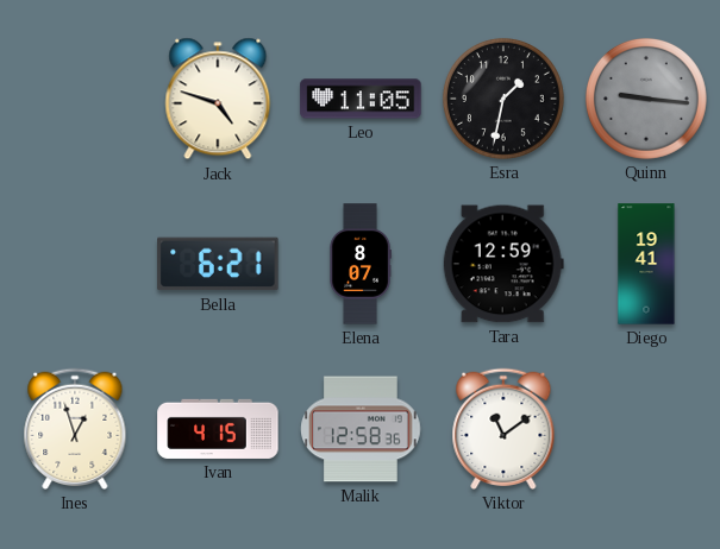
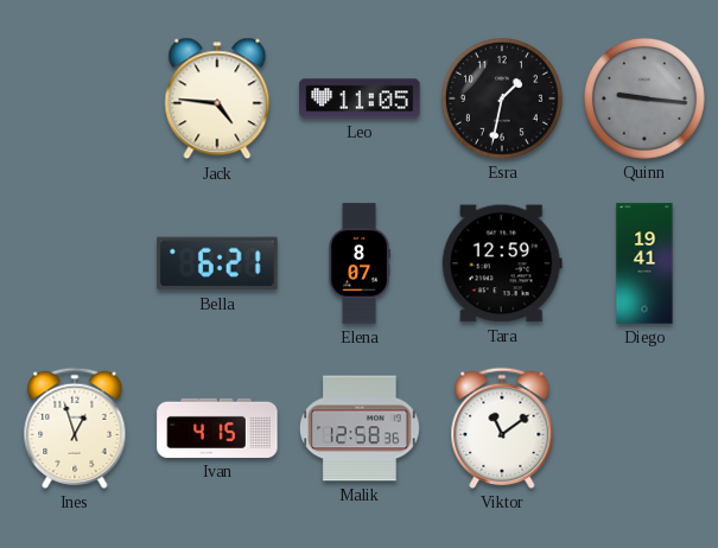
Jack: 4:48 -> 4:46 (217, 98)
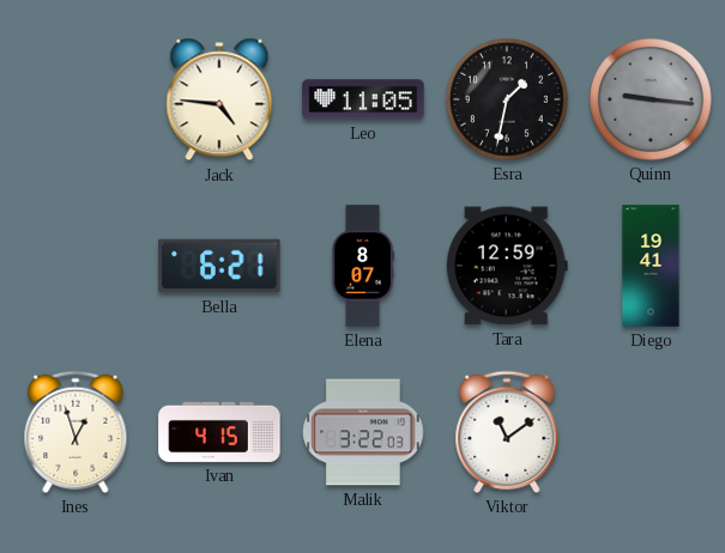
Malik: 12:58 -> 3:22 (363, 432)
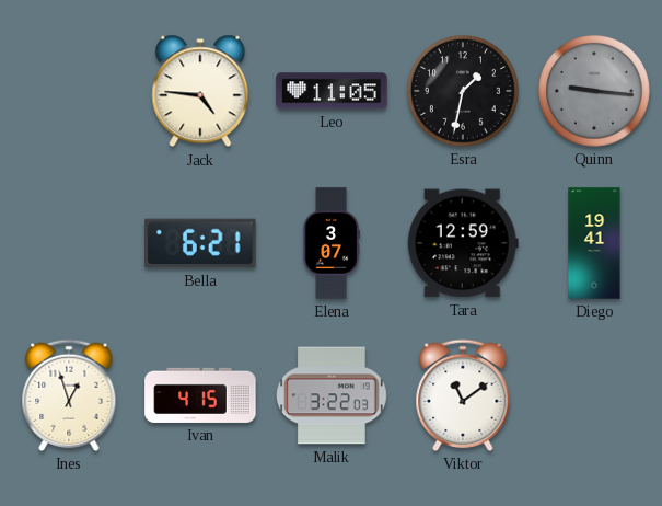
Elena: 8:07 -> 3:07 (332, 243)
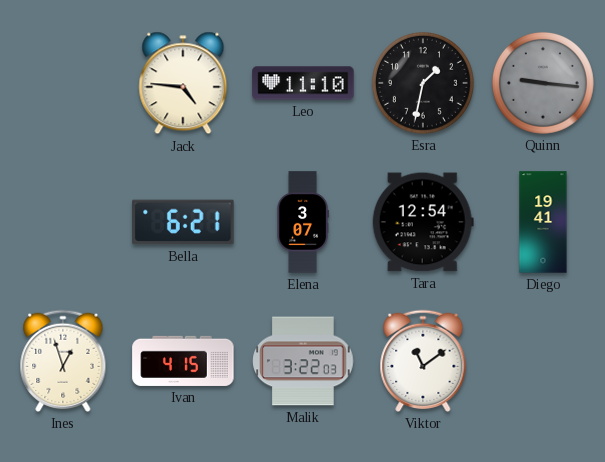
Leo: 11:05 -> 11:10 (303, 83)
Tara: 12:59 -> 12:54 (423, 222)
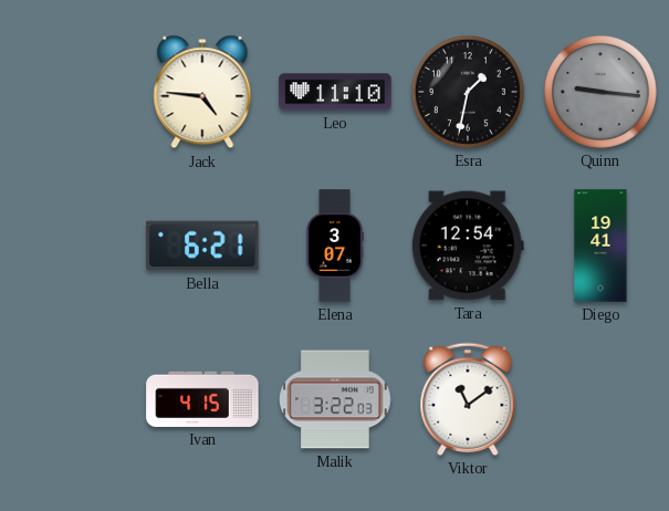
Ines: 12:57 -> none (63, 361)
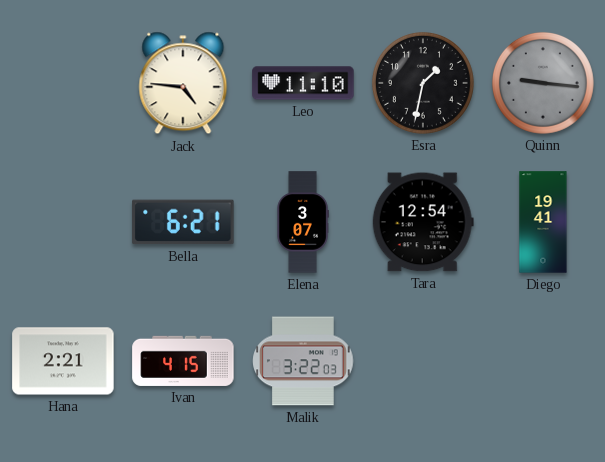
Hana: none -> 2:21 (63, 361)
Viktor: 11:09 -> none (468, 399)
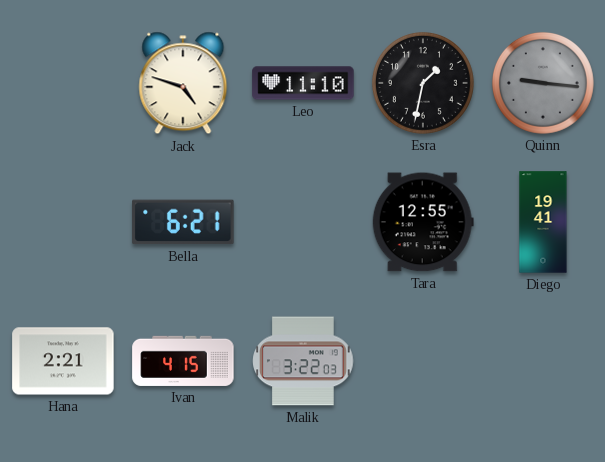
Jack: 4:46 -> 4:48 (183, 83)
Elena: 3:07 -> none (303, 222)
Tara: 12:54 -> 12:55 (423, 222)
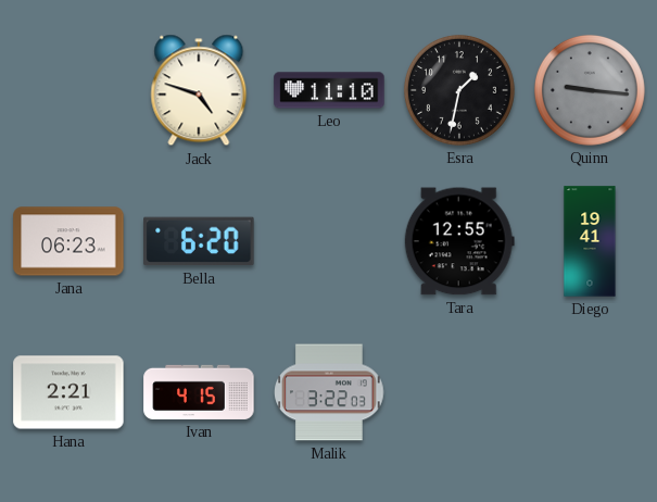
Jana: none -> 06:23 (68, 241)
Bella: 6:21 -> 6:20 (199, 241)
